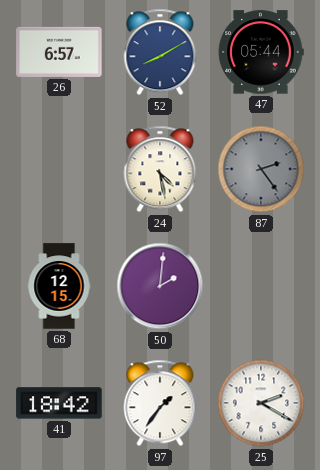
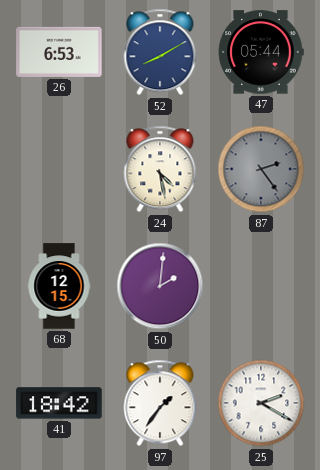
26: 6:57 -> 6:53 (59, 52)
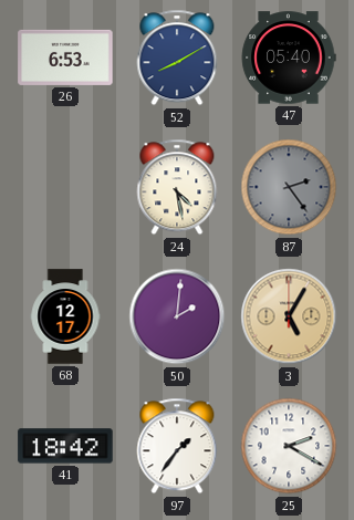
47: 05:44 -> 05:40 (289, 58)
68: 12:15 -> 12:17 (65, 316)
3: none -> 5:05 (289, 316)
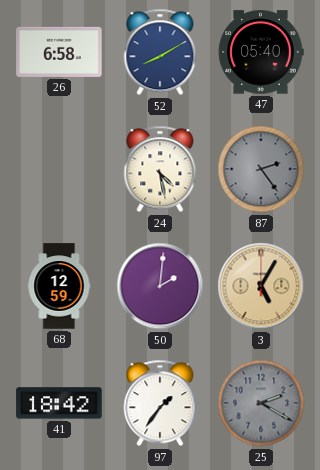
26: 6:53 -> 6:58 (59, 52)
68: 12:17 -> 12:59 (59, 286)
25 dial: white -> grey (261, 403)
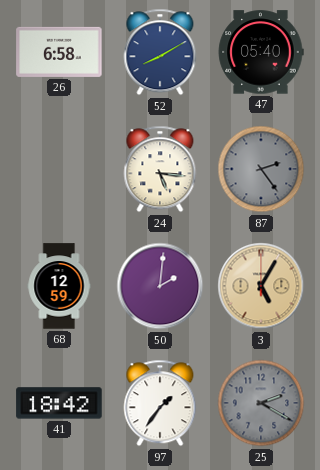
24: 4:28 -> 5:16 (160, 169)
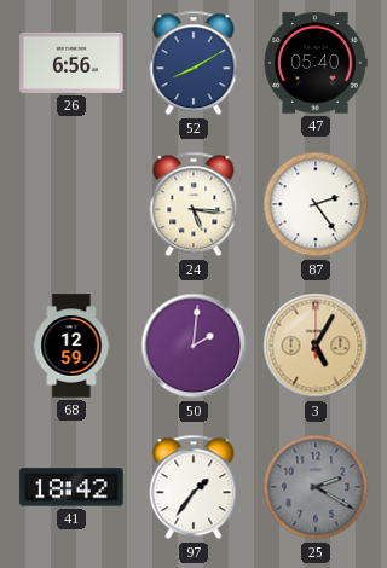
26: 6:58 -> 6:56 (71, 63)
87 dial: grey -> white (316, 204)
